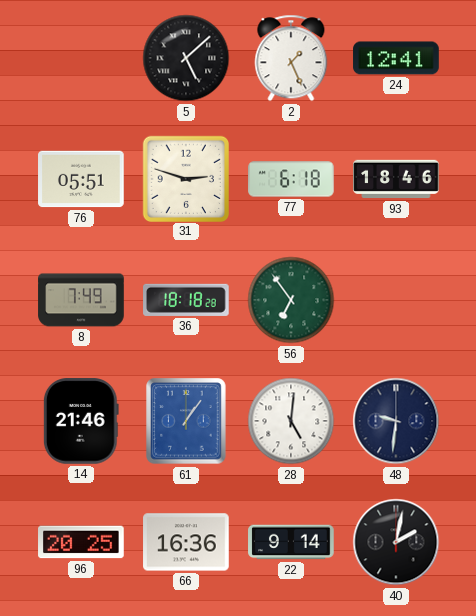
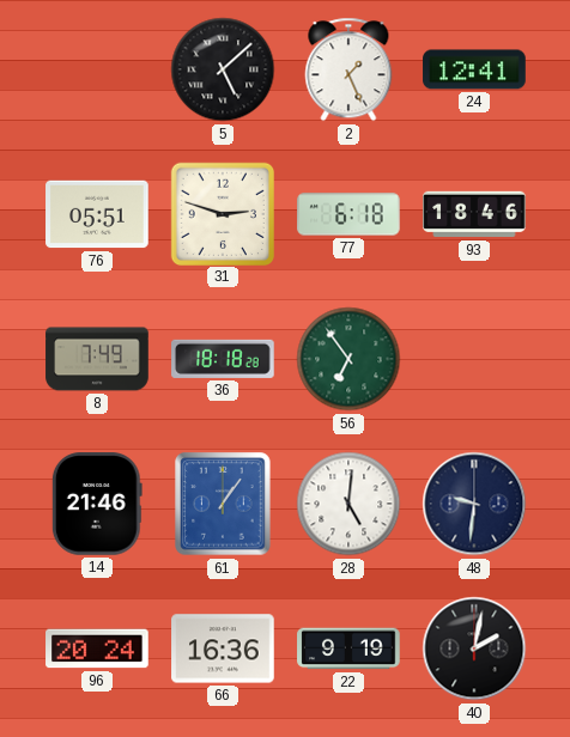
96: 20:25 -> 20:24 (97, 648)
22: 9:14 -> 9:19 (348, 648)
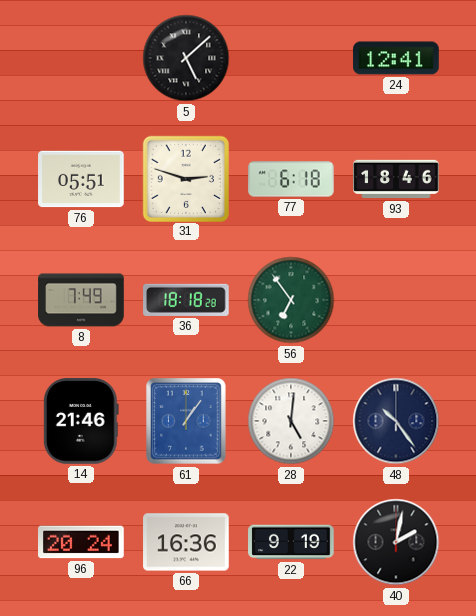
2: 1:26 -> none (348, 69)
48: 9:31 -> 10:24 (396, 421)
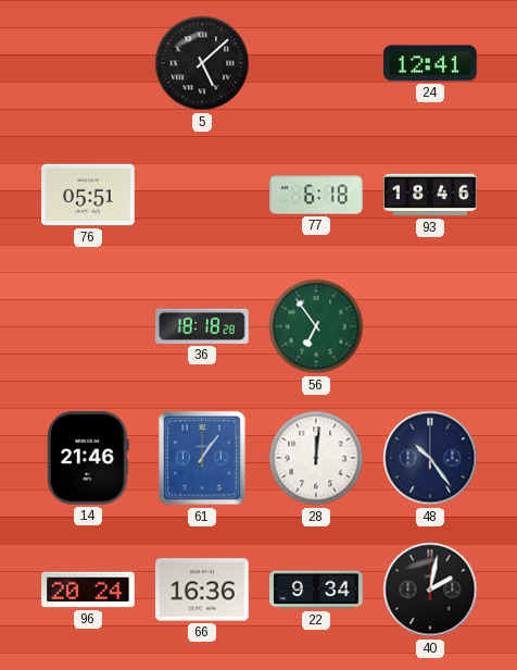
31: 2:48 -> none (185, 178)
8: 7:49 -> none (81, 300)
28: 5:01 -> 12:01 (316, 458)
22: 9:19 -> 9:34 (316, 590)
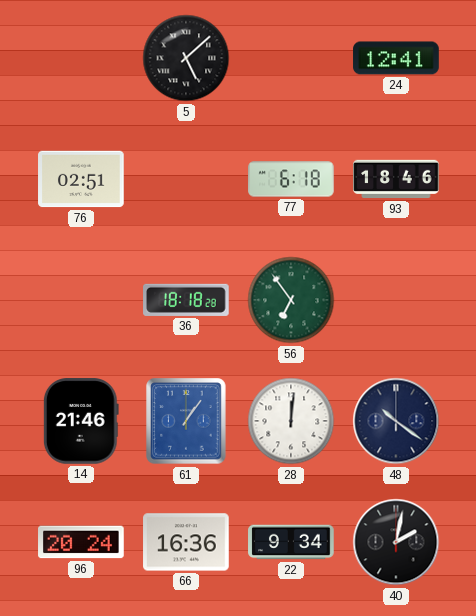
76: 05:51 -> 02:51 (81, 179)
48: 10:24 -> 10:21 (396, 421)
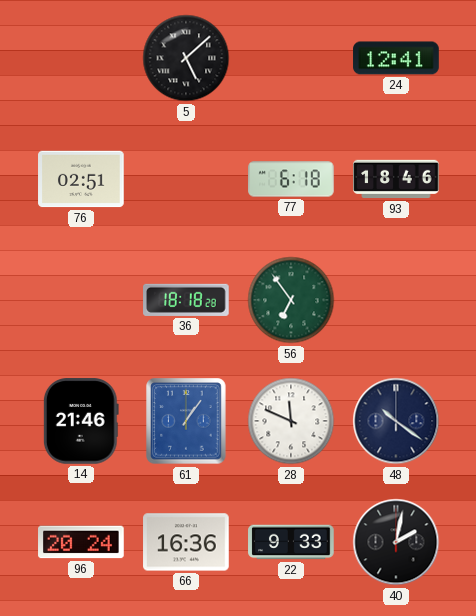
28: 12:01 -> 11:49 (291, 421)
22: 9:34 -> 9:33 (291, 542)
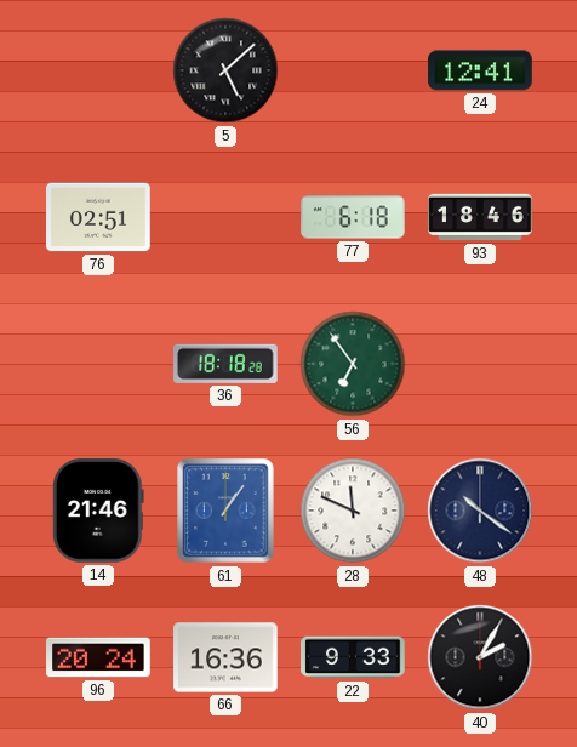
40: 2:02 -> 2:05 (480, 657)
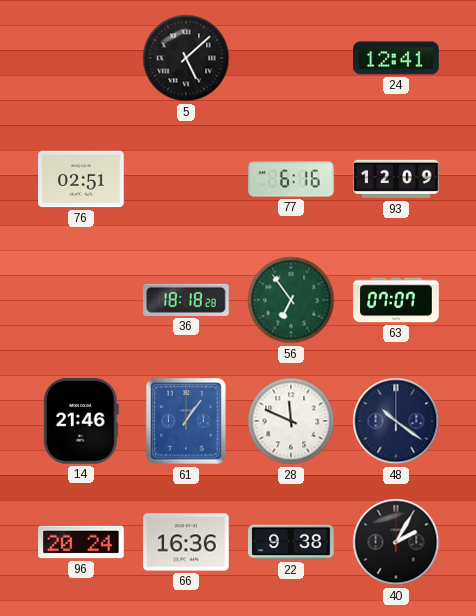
77: 6:18 -> 6:16 (291, 179)
93: 18:46 -> 12:09 (396, 179)
63: none -> 07:07 (396, 300)
22: 9:33 -> 9:38 (291, 542)
